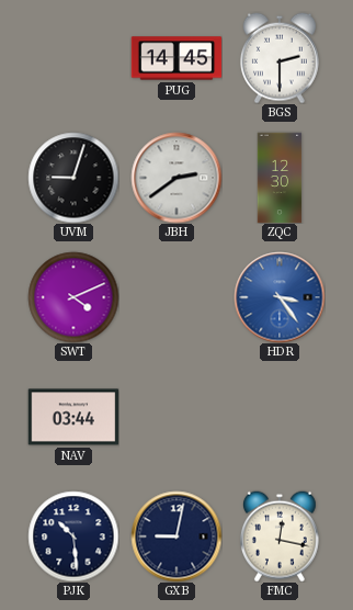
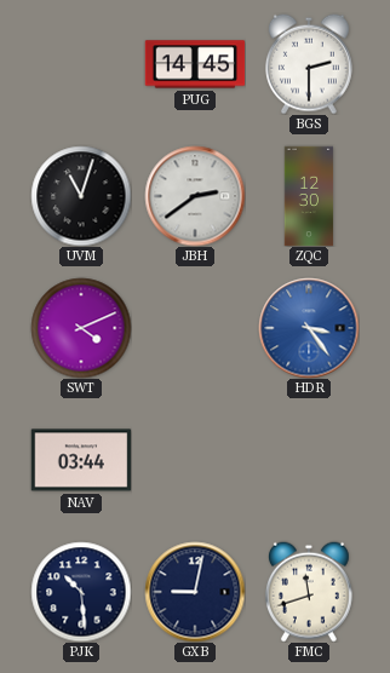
UVM: 9:03 -> 11:03 (81, 196)
FMC: 12:17 -> 11:42 (309, 592)
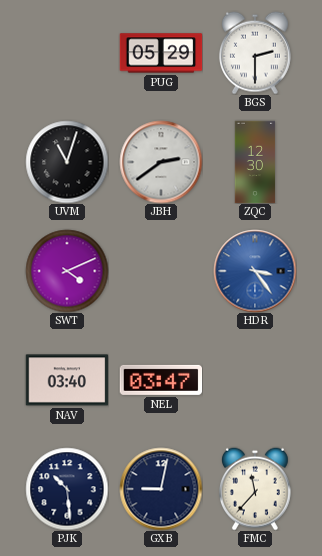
PUG: 14:45 -> 05:29 (161, 53)
NAV: 03:44 -> 03:40 (67, 380)
NEL: none -> 03:47 (161, 380)
FMC: 11:42 -> 11:37 (255, 489)
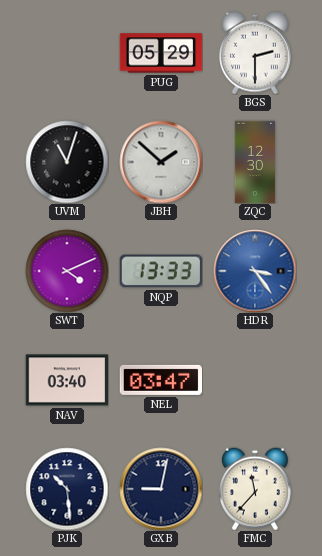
JBH: 2:39 -> 1:52 (161, 162)
NQP: none -> 13:33 (161, 271)
